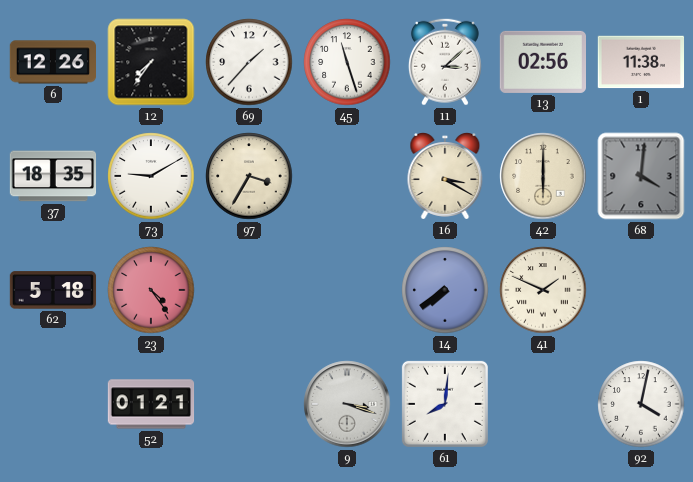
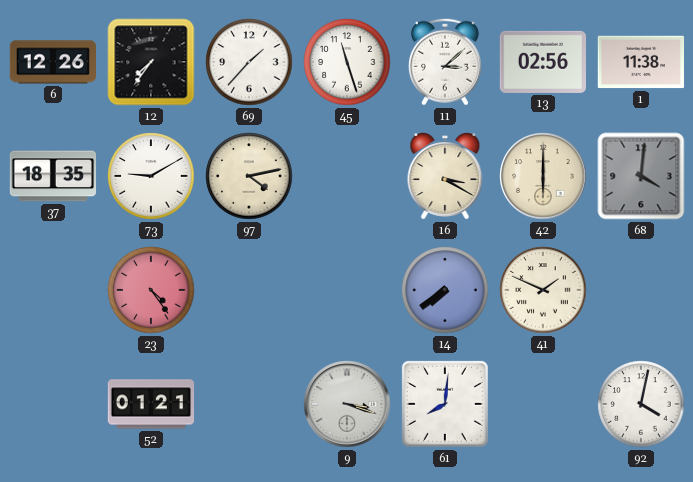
97: 3:35 -> 4:13 (249, 176)
62: 5:18 -> none (53, 290)
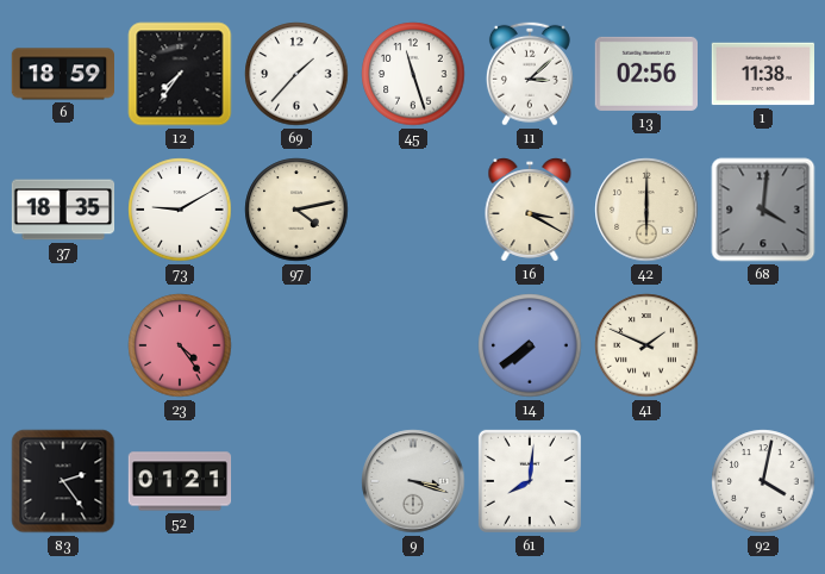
6: 12:26 -> 18:59 (63, 74)
83: none -> 2:24 (63, 481)
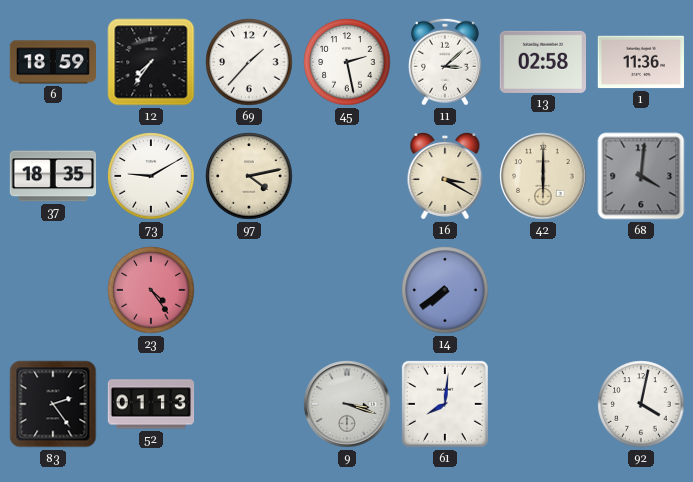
45: 11:27 -> 2:28 (347, 62)
13: 02:56 -> 02:58 (542, 62)
1: 11:38 -> 11:36 (641, 62)
41: 1:49 -> none (646, 345)
52: 01:21 -> 01:13 (151, 404)
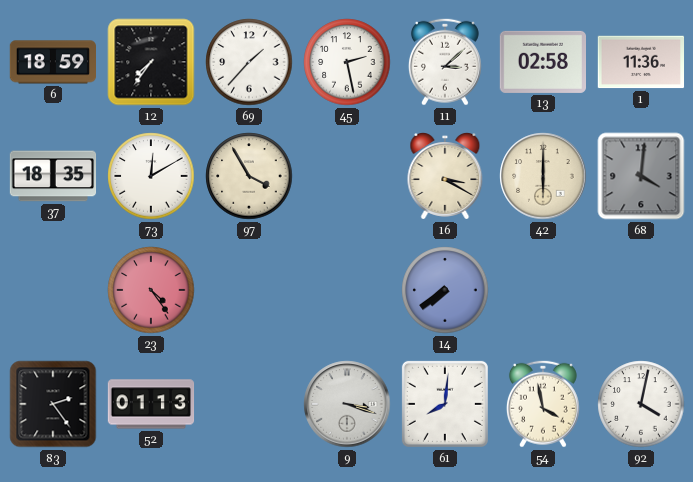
73: 9:10 -> 12:10 (151, 176)
97: 4:13 -> 3:55 (249, 176)
54: none -> 3:58 (543, 404)
